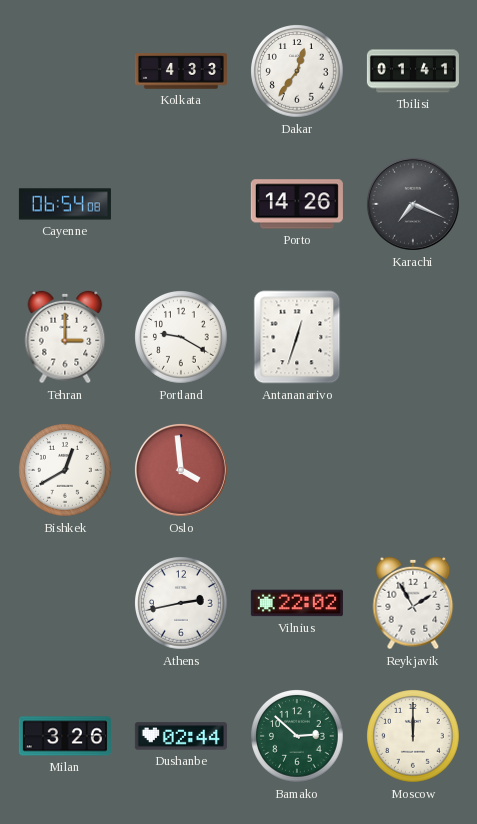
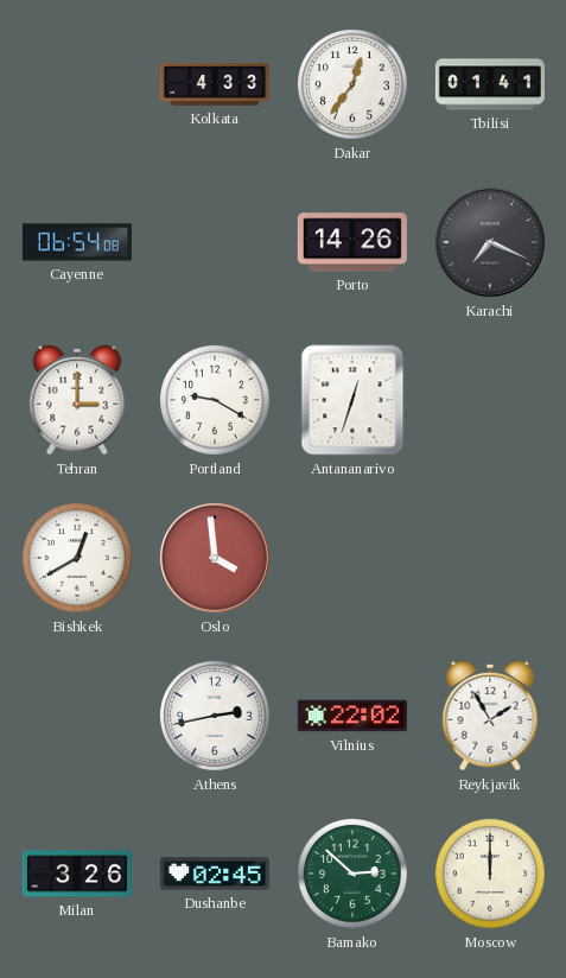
Dushanbe: 02:44 -> 02:45 (215, 874)
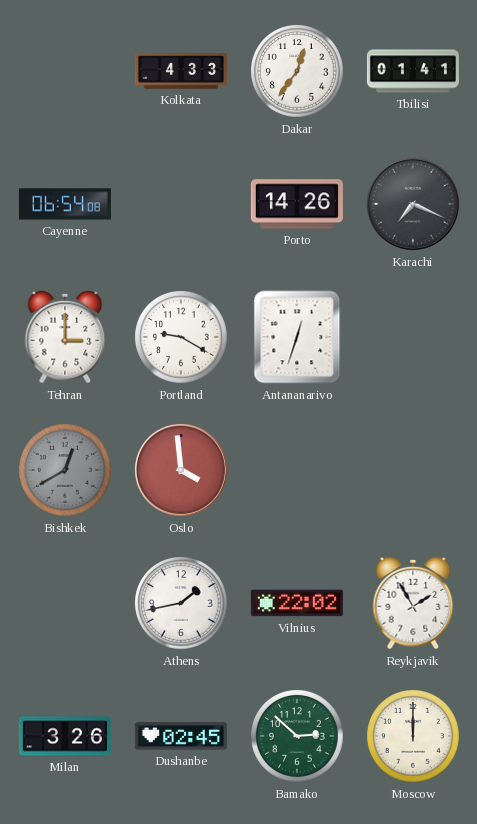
Bishkek dial: white -> grey (66, 471)
Athens: 2:43 -> 1:43 (182, 604)
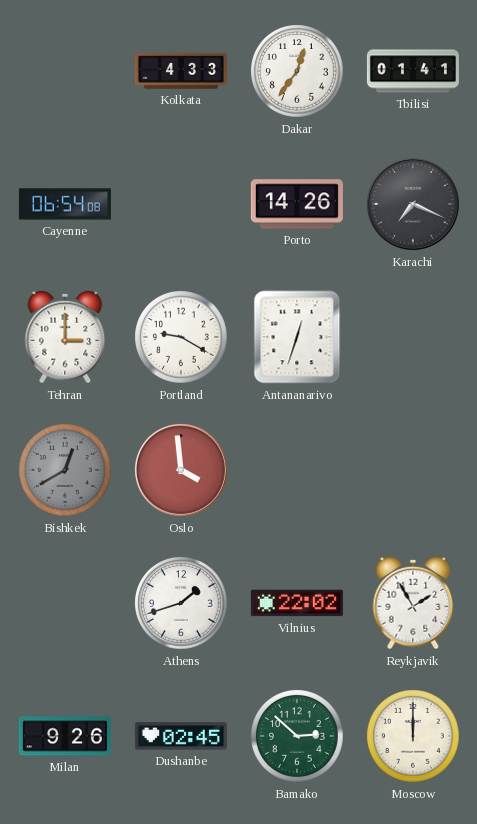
Athens: 1:43 -> 1:42 (182, 604)
Milan: 3:26 -> 9:26 (65, 736)
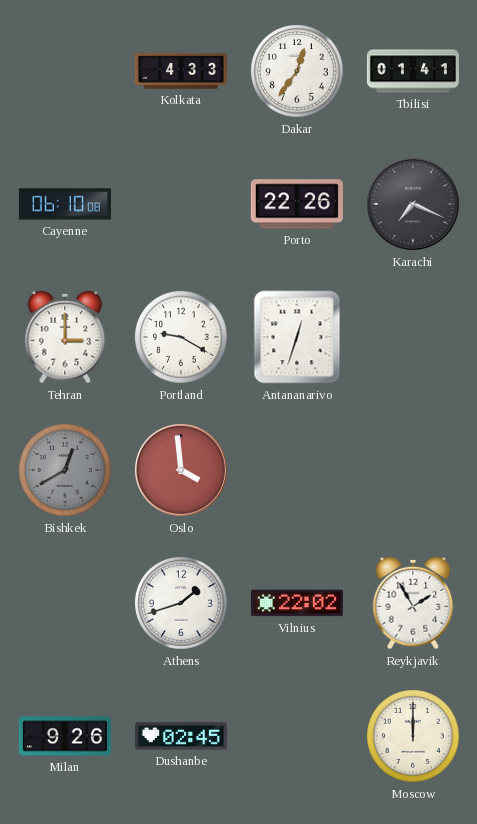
Cayenne: 06:54 -> 06:10 (65, 204)
Porto: 14:26 -> 22:26 (297, 204)
Bamako: 2:52 -> none (298, 737)
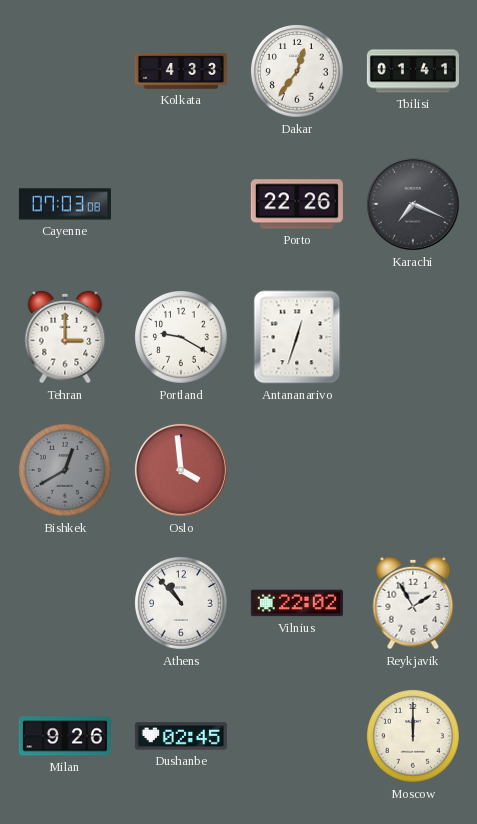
Cayenne: 06:10 -> 07:03 (65, 204)
Athens: 1:42 -> 10:53 (182, 604)
